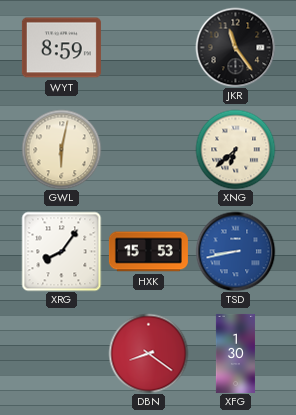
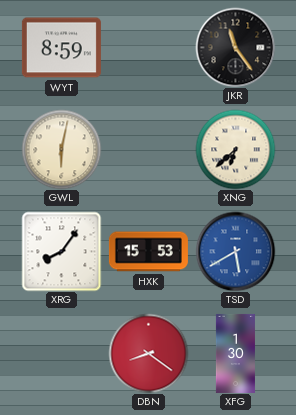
TSD: 8:43 -> 5:40 (235, 251)
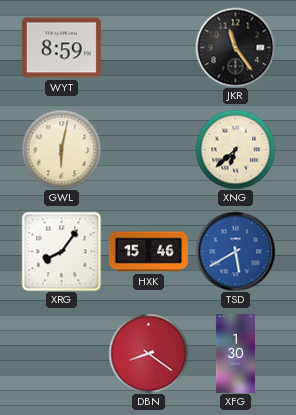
HXK: 15:53 -> 15:46 (148, 252)
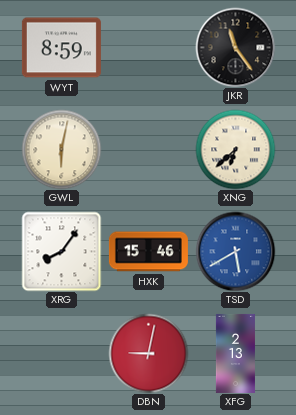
DBN: 8:21 -> 9:02 (148, 353)
XFG: 1:30 -> 2:13 (235, 353)
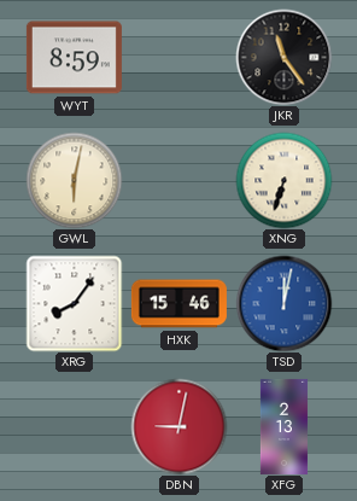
XNG: 6:38 -> 6:33 (283, 180)
TSD: 5:40 -> 12:02 (283, 303)
